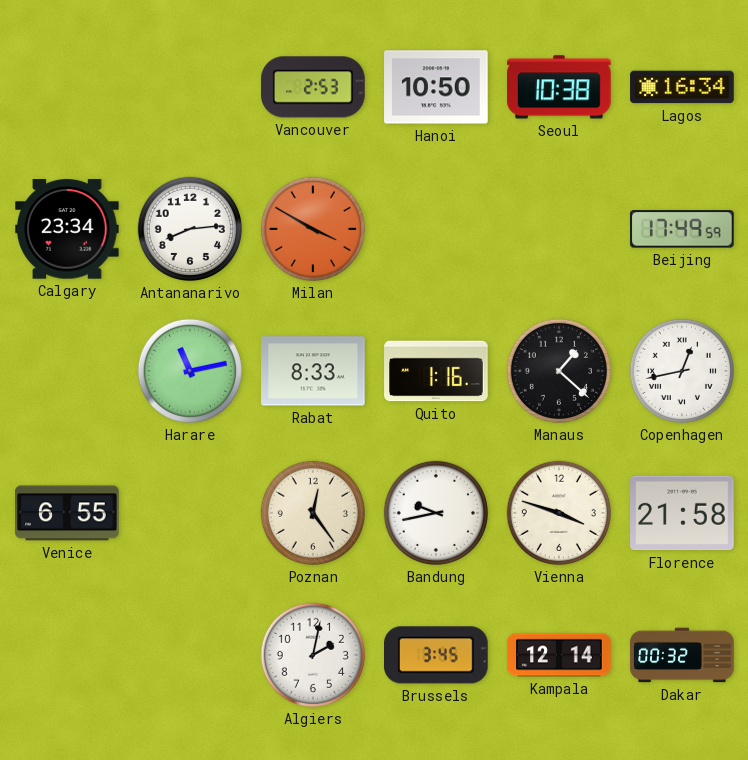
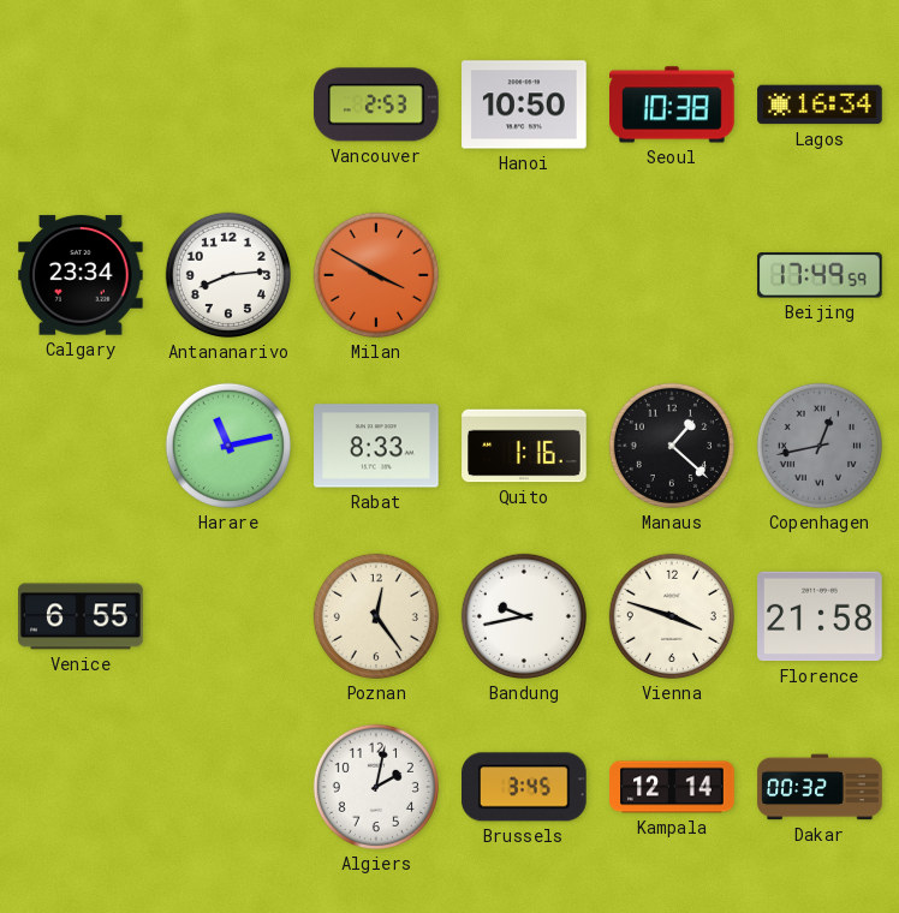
Copenhagen dial: white -> grey (820, 446)
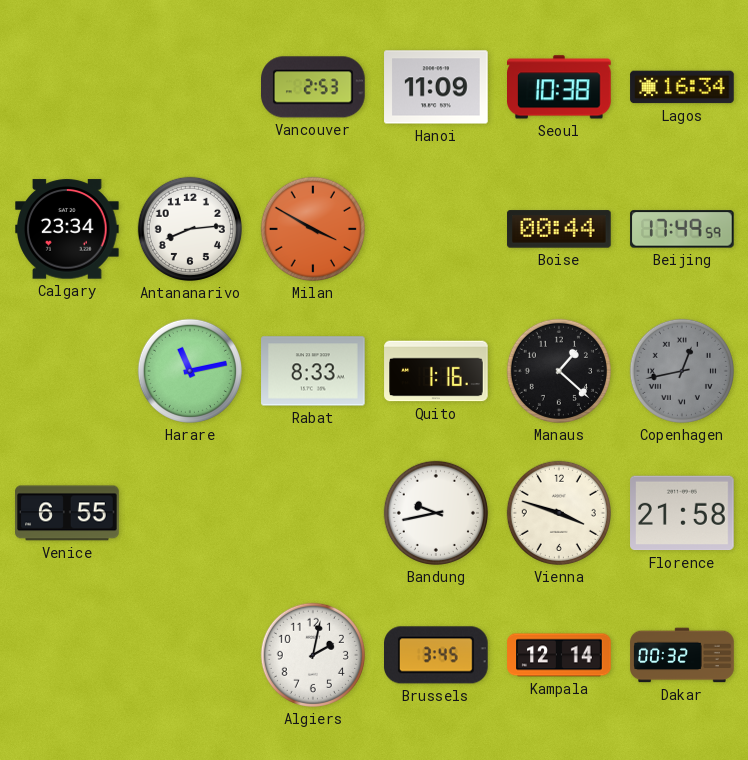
Hanoi: 10:50 -> 11:09 (436, 87)
Boise: none -> 00:44 (559, 229)
Poznan: 12:24 -> none (376, 616)
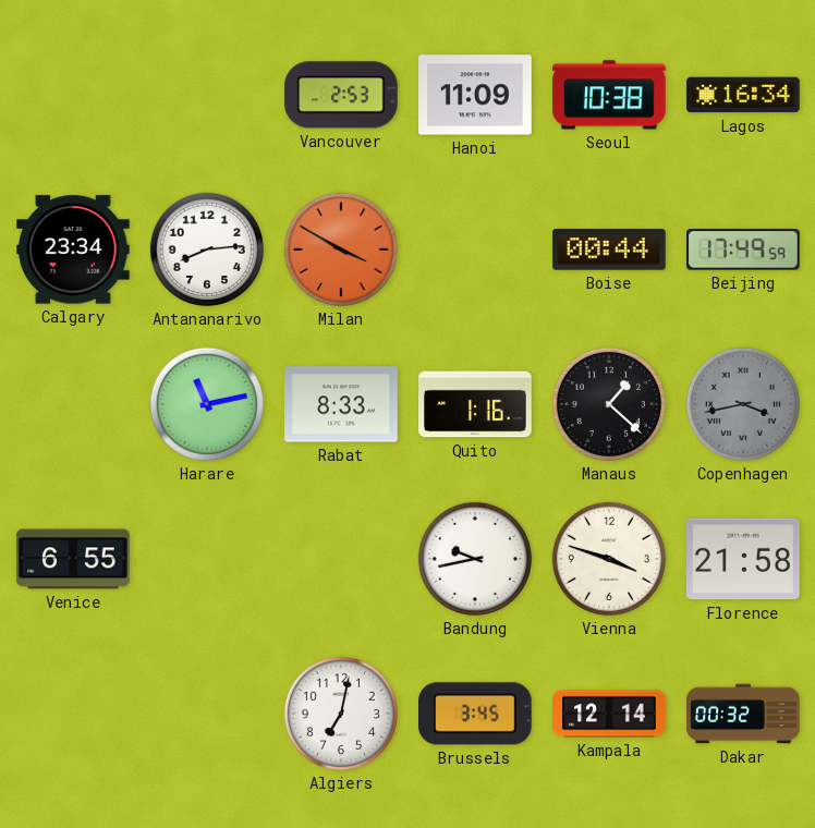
Copenhagen: 12:43 -> 3:43 (743, 404)
Algiers: 2:02 -> 7:02 (341, 714)
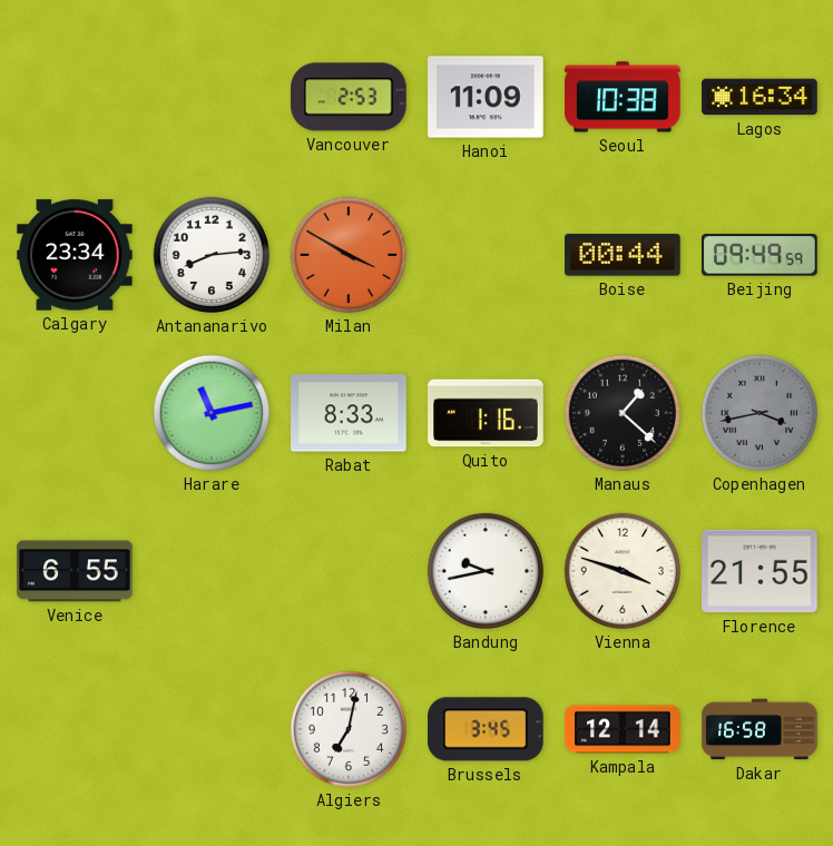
Beijing: 17:49 -> 09:49 (759, 255)
Florence: 21:58 -> 21:55 (759, 571)
Dakar: 00:32 -> 16:58 (759, 729)
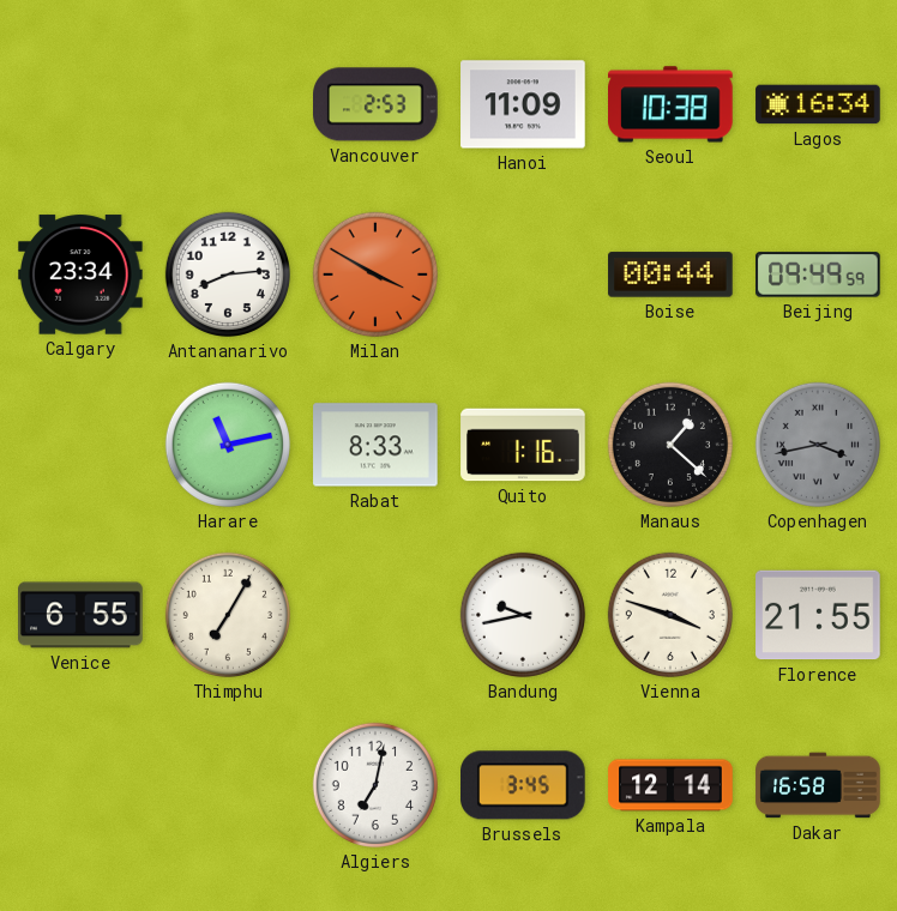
Thimphu: none -> 7:05 (228, 615)
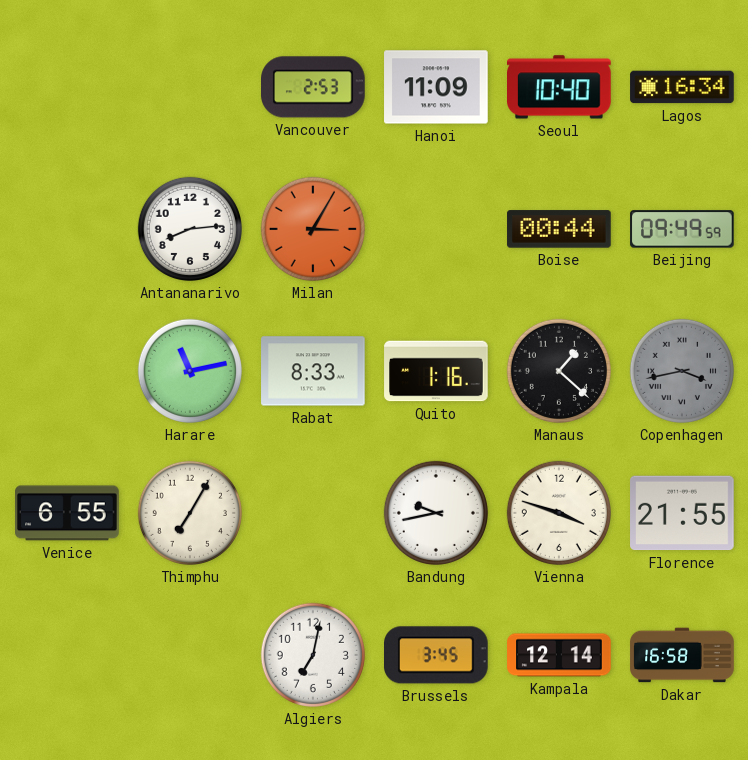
Seoul: 10:38 -> 10:40 (560, 87)
Calgary: 23:34 -> none (80, 274)
Milan: 3:50 -> 3:05 (313, 229)
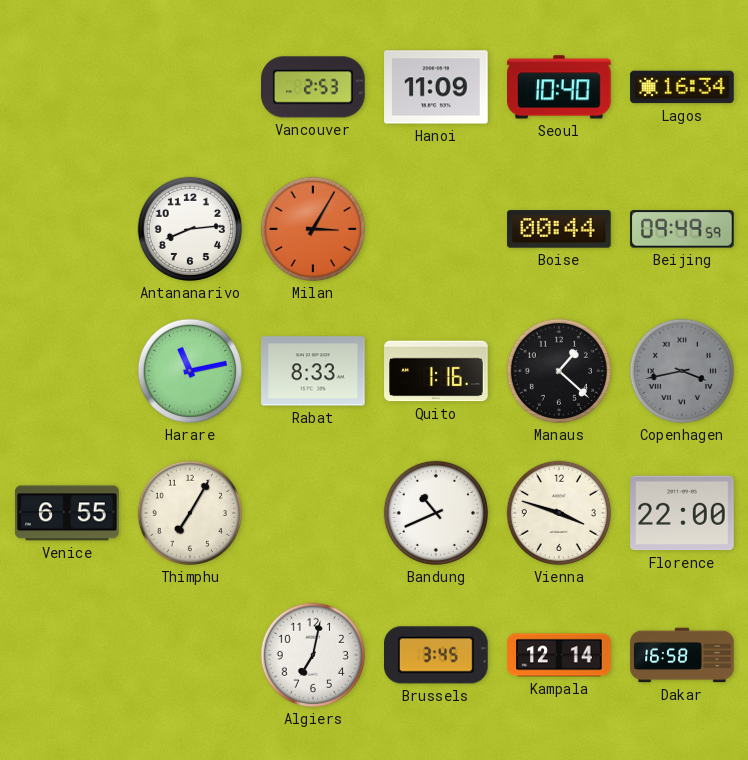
Bandung: 9:43 -> 10:41 (436, 513)
Florence: 21:55 -> 22:00 (682, 513)
